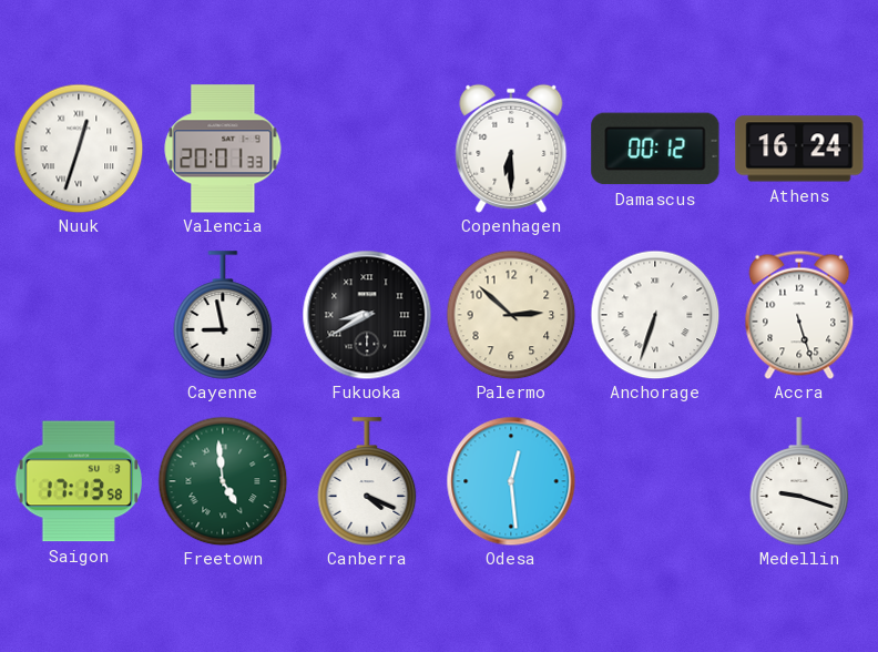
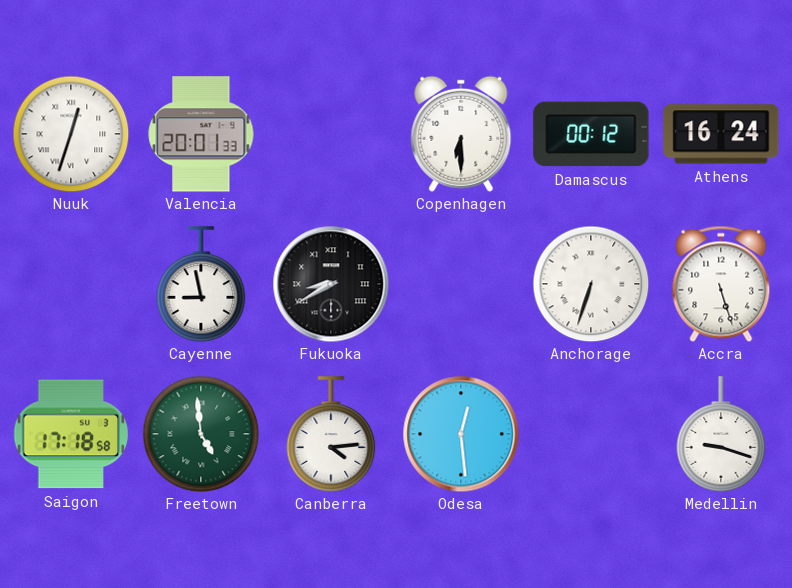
Palermo: 2:52 -> none (511, 315)
Saigon: 17:13 -> 17:18 (71, 434)
Canberra: 4:19 -> 4:14 (331, 434)
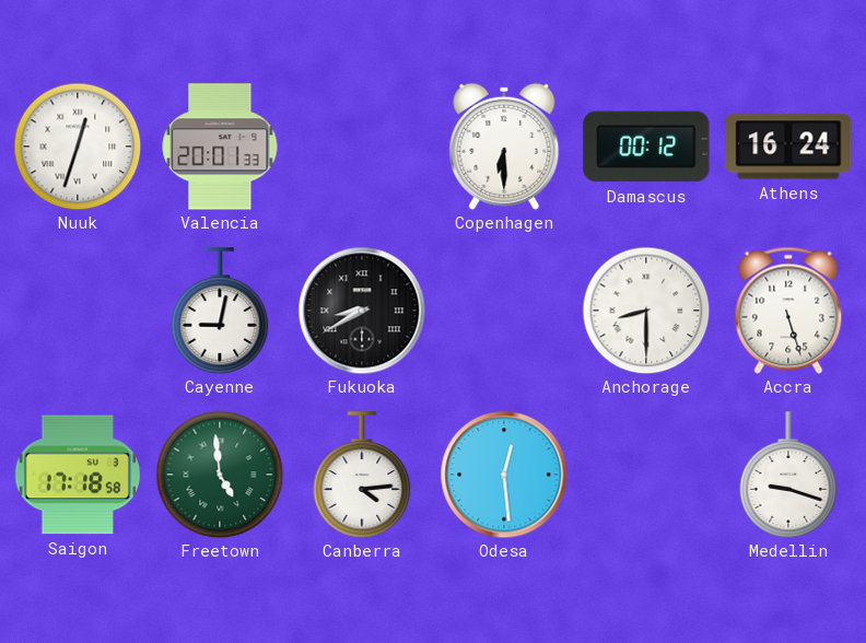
Cayenne: 8:58 -> 9:02 (220, 311)
Anchorage: 6:33 -> 8:30 (646, 311)
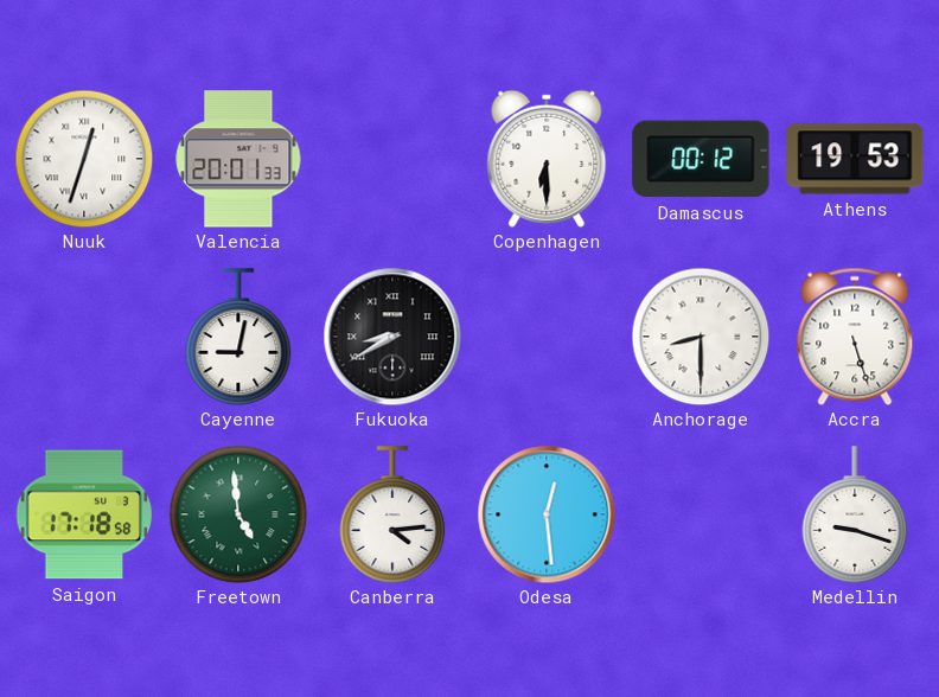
Athens: 16:24 -> 19:53 (855, 159)
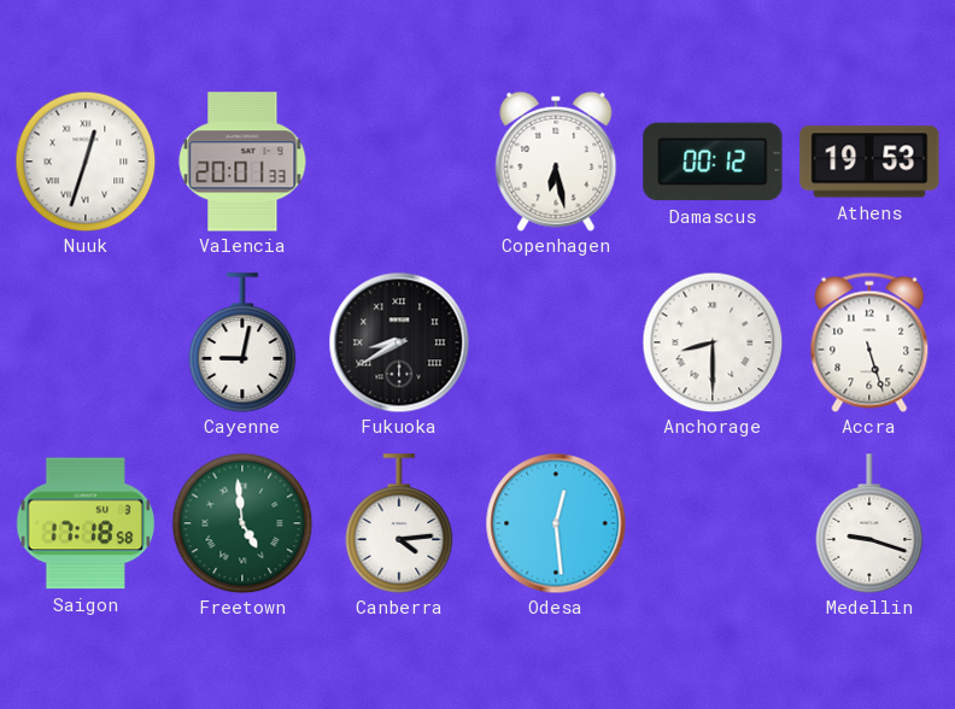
Copenhagen: 6:30 -> 6:28 (556, 162)
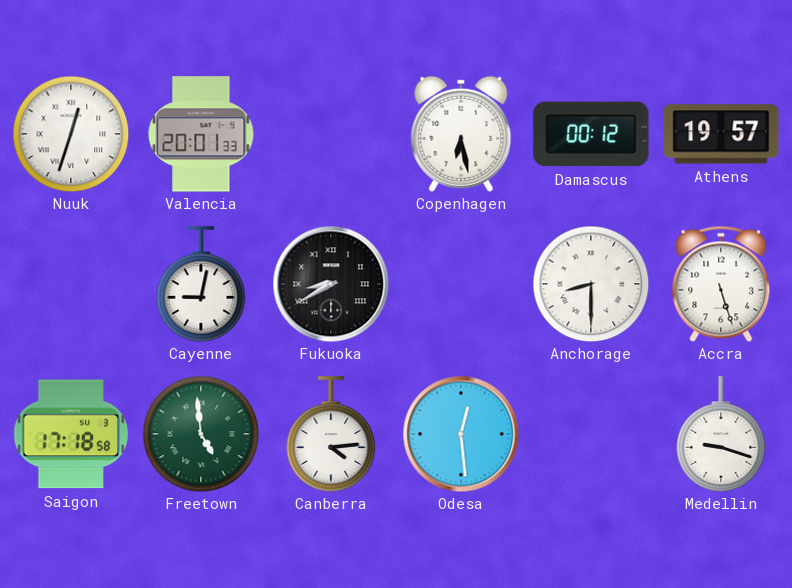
Athens: 19:53 -> 19:57 (721, 134)
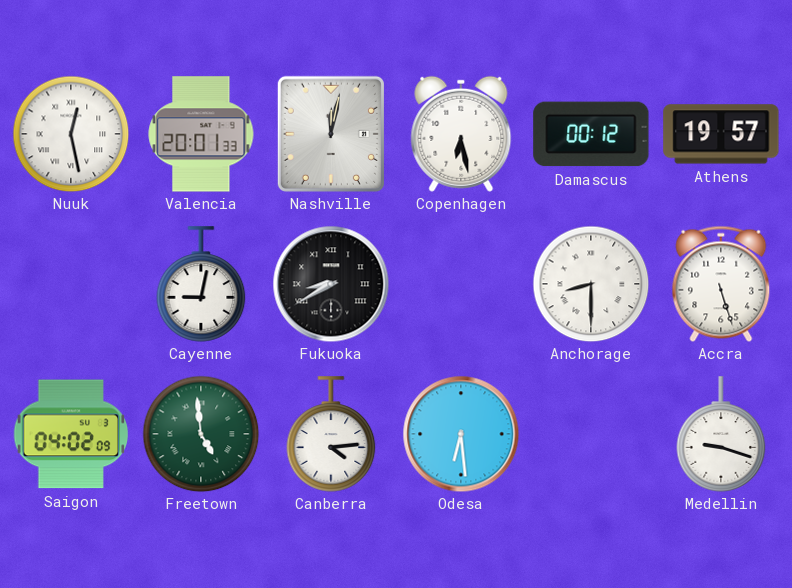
Nuuk: 12:33 -> 12:28 (71, 134)
Nashville: none -> 12:02 (331, 134)
Saigon: 17:18 -> 04:02 (71, 434)
Odesa: 12:29 -> 6:29 (461, 434)
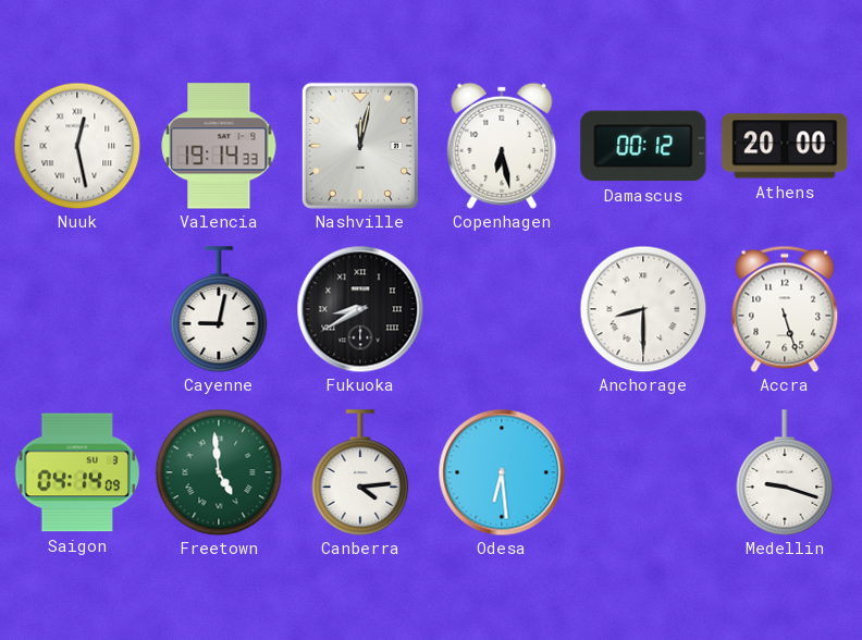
Valencia: 20:01 -> 19:14 (219, 146)
Athens: 19:57 -> 20:00 (785, 146)
Saigon: 04:02 -> 04:14 (77, 472)
